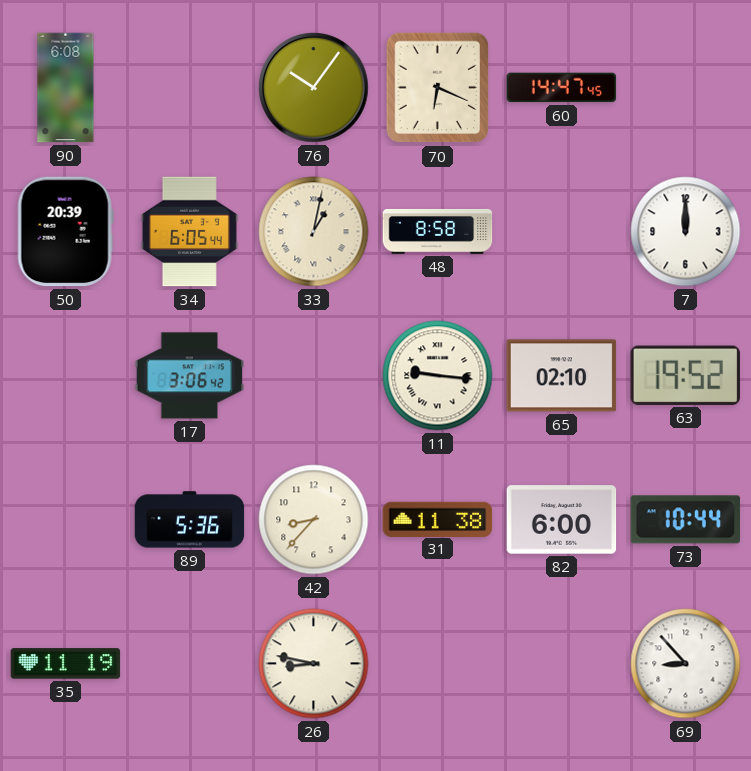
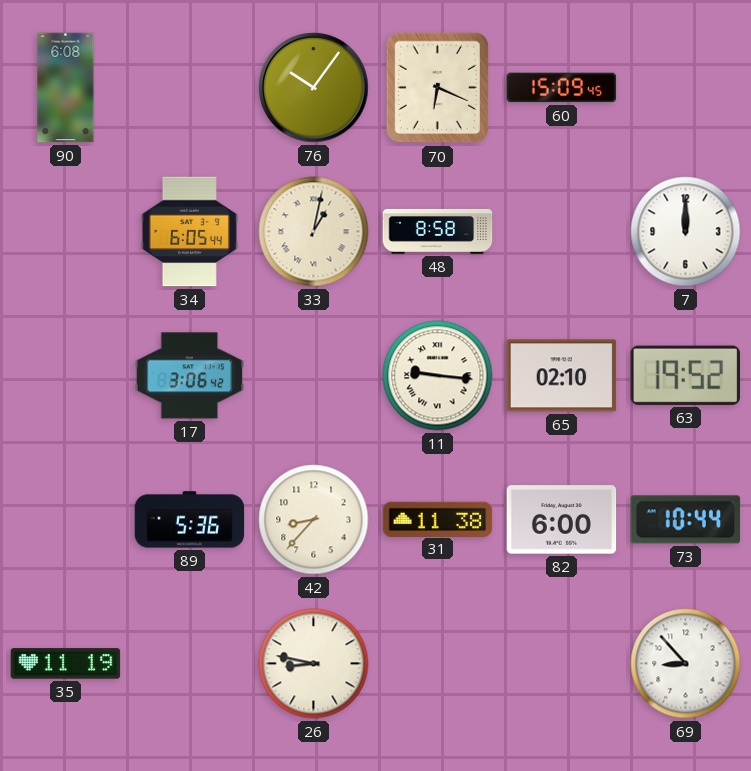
60: 14:47 -> 15:09 (562, 88)
50: 20:39 -> none (65, 232)
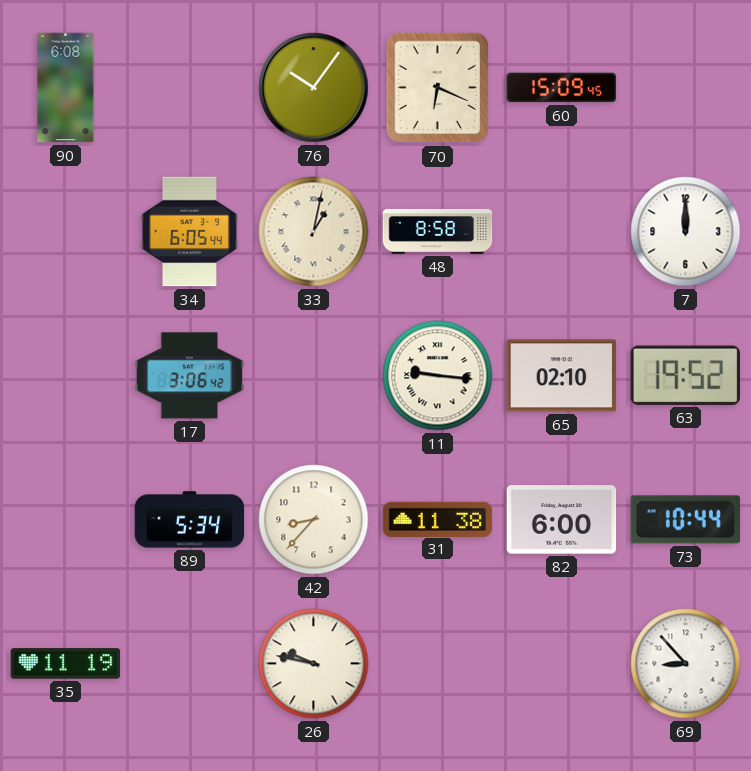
89: 5:36 -> 5:34 (190, 520)
26: 8:47 -> 9:47 (314, 664)
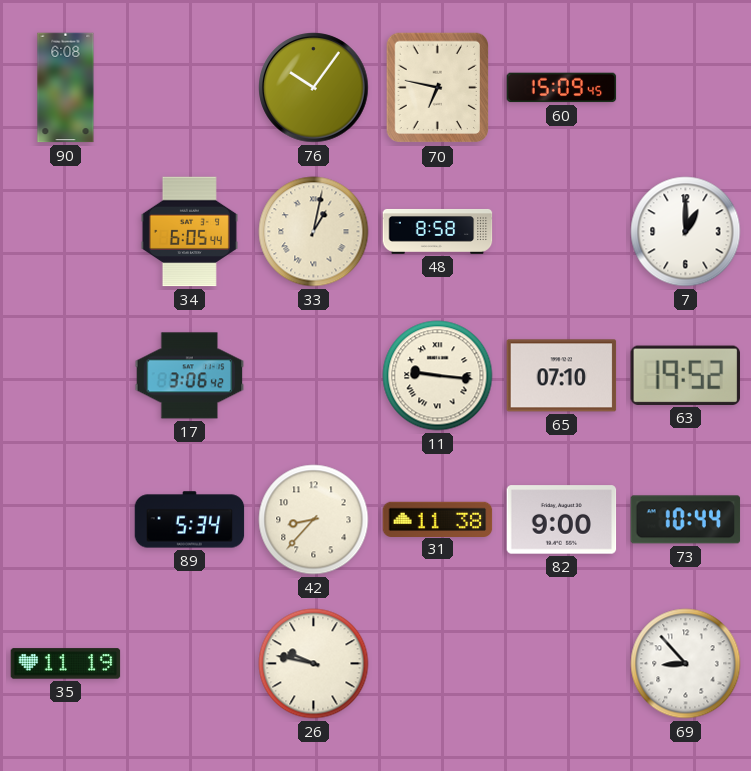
70: 6:19 -> 6:47 (437, 88)
7: 12:00 -> 1:00 (686, 232)
65: 02:10 -> 07:10 (562, 376)
82: 6:00 -> 9:00 (562, 520)
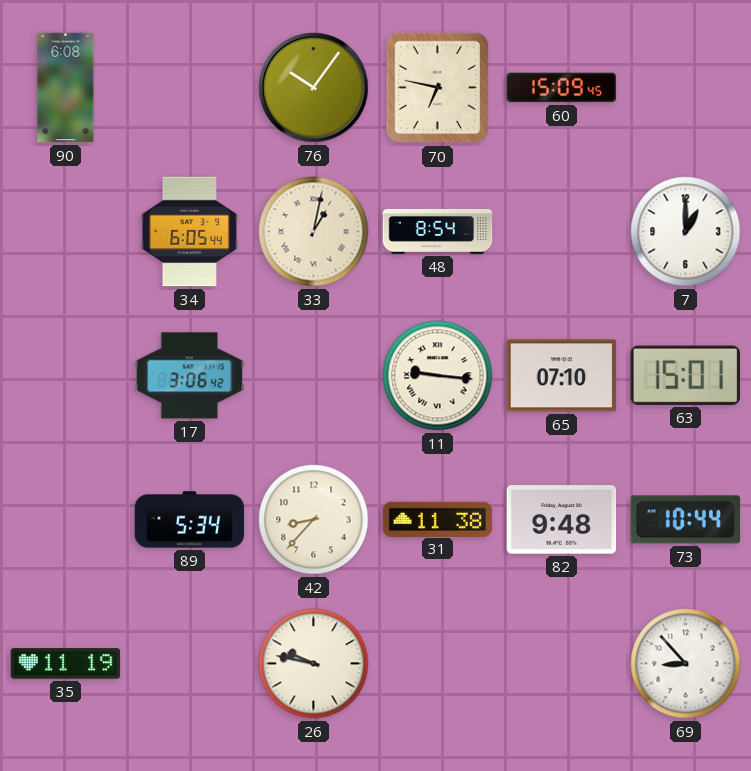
48: 8:58 -> 8:54 (438, 231)
63: 19:52 -> 15:01 (685, 375)
82: 9:00 -> 9:48 (562, 520)
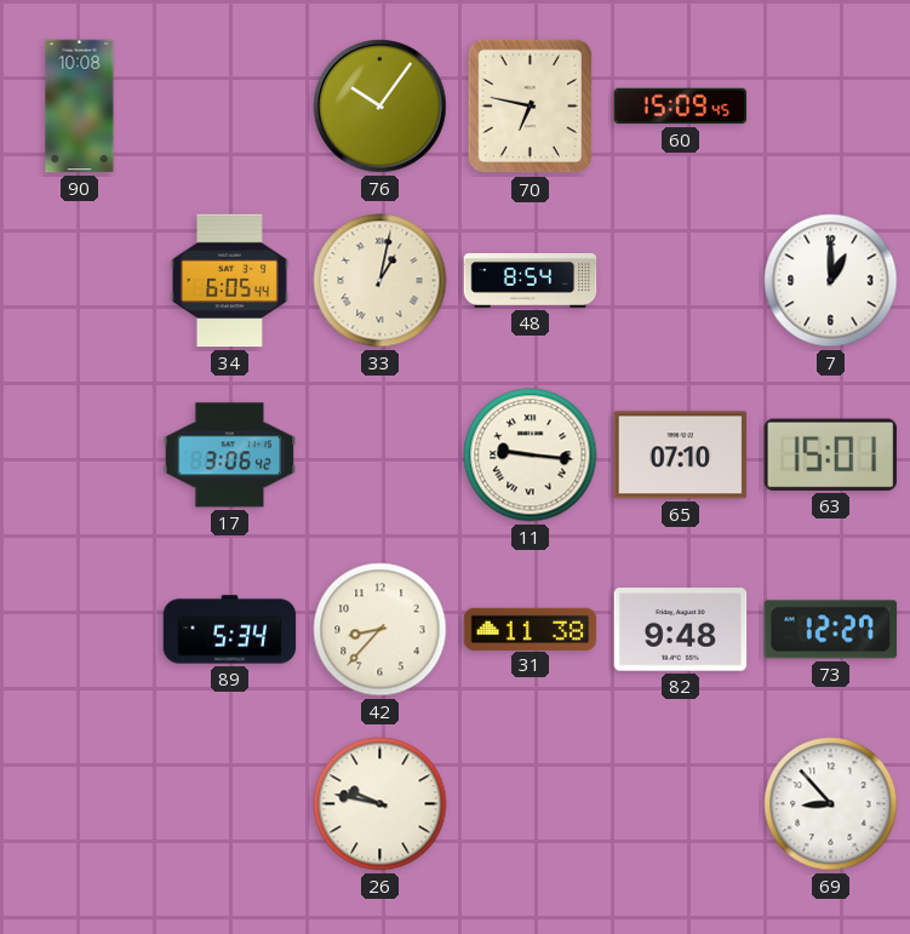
90: 6:08 -> 10:08 (80, 107)
73: 10:44 -> 12:27 (831, 630)
35: 11:19 -> none (66, 664)
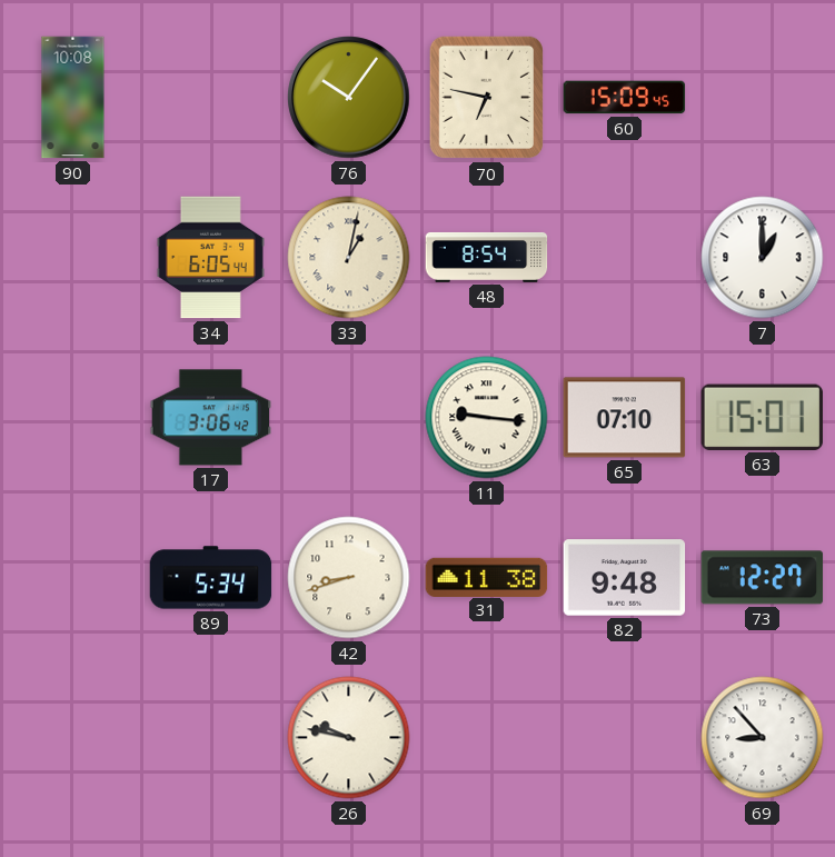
42: 8:37 -> 8:42 (349, 578)
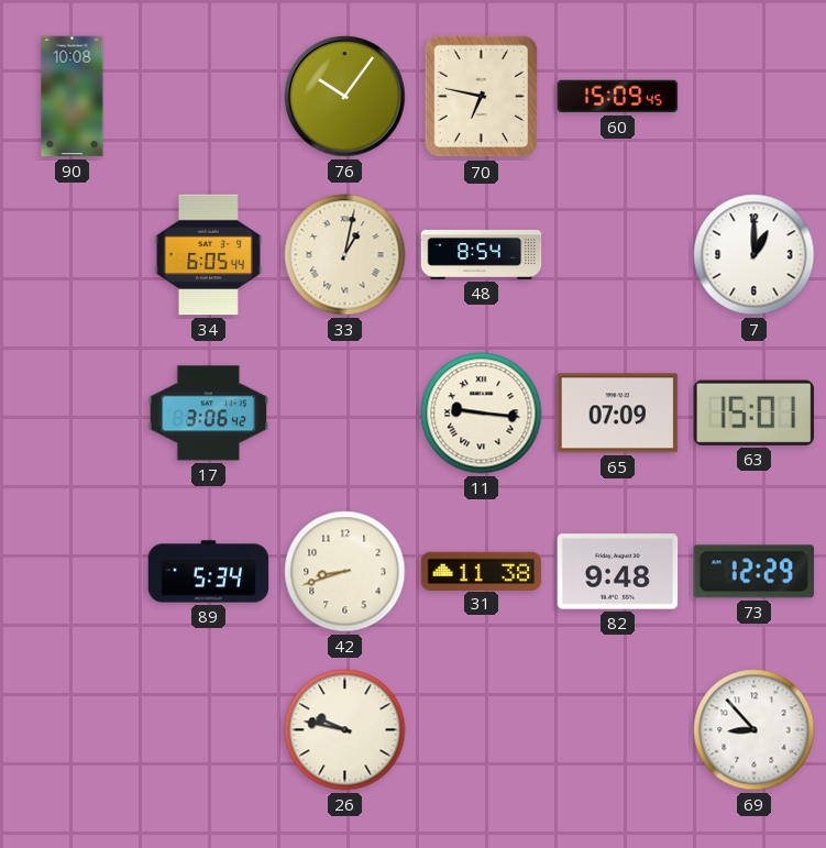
65: 07:10 -> 07:09 (618, 414)
73: 12:27 -> 12:29 (755, 572)
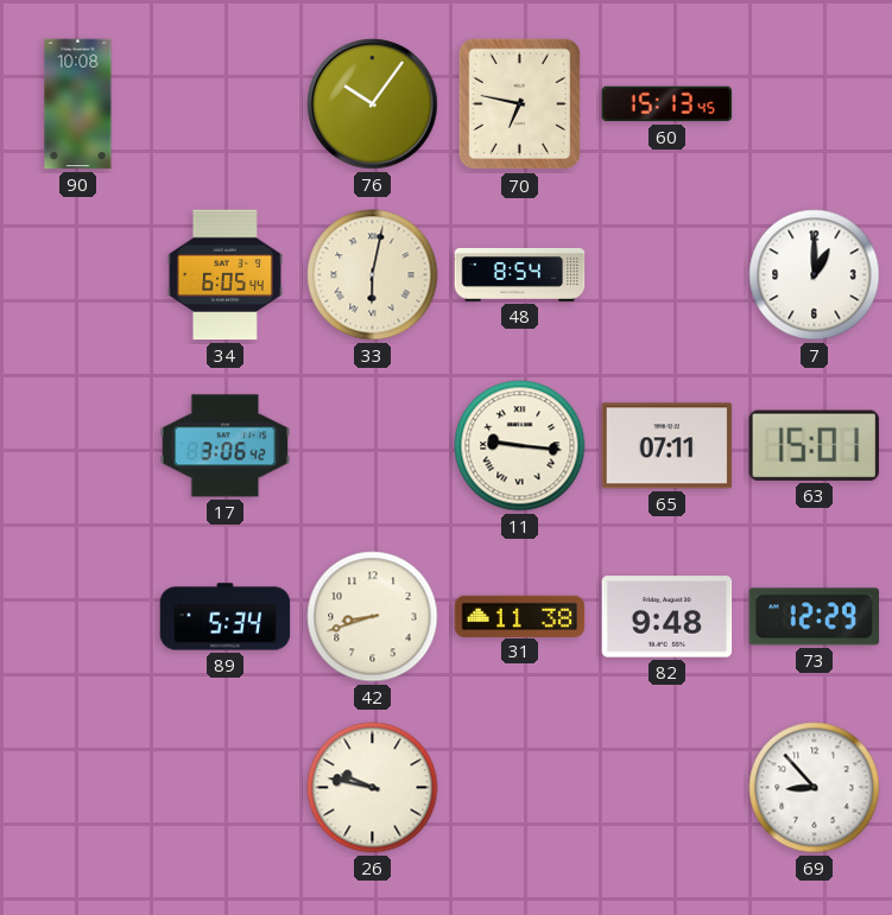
60: 15:09 -> 15:13 (668, 104)
33: 1:02 -> 6:02 (373, 275)
65: 07:09 -> 07:11 (668, 446)
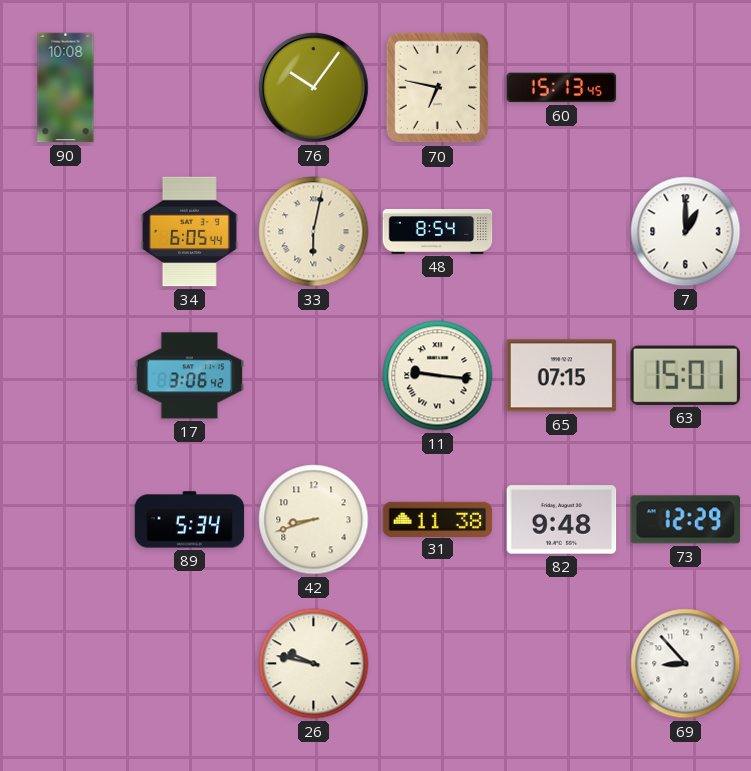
65: 07:11 -> 07:15 (562, 376)
